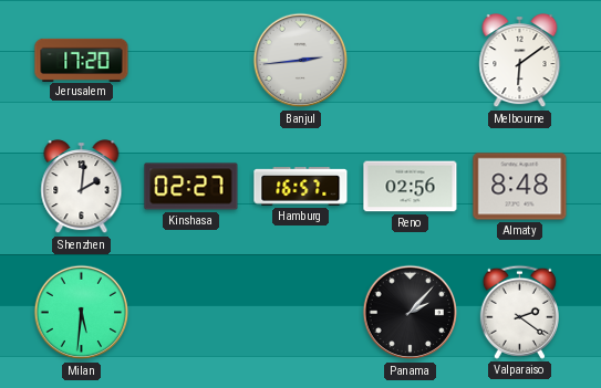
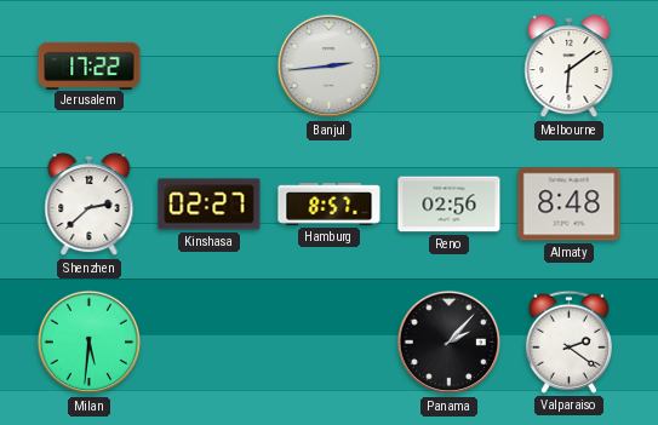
Jerusalem: 17:20 -> 17:22 (90, 65)
Shenzhen: 2:01 -> 2:38 (90, 206)
Hamburg: 16:57 -> 8:57 (330, 205)
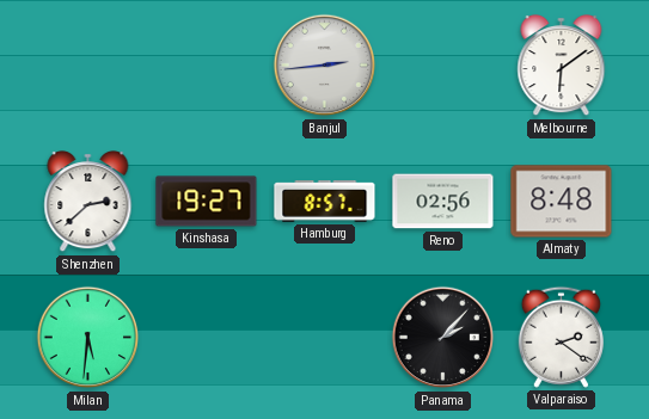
Jerusalem: 17:22 -> none (90, 65)
Kinshasa: 02:27 -> 19:27 (207, 202)
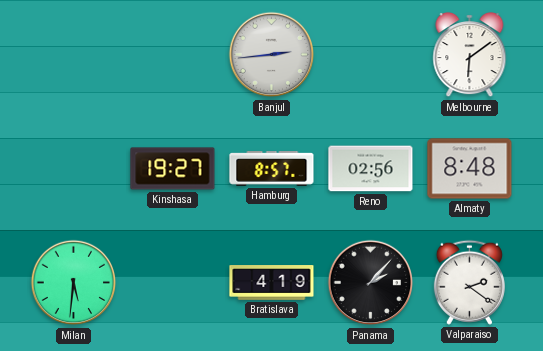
Shenzhen: 2:38 -> none (88, 203)
Bratislava: none -> 4:19 (272, 283)
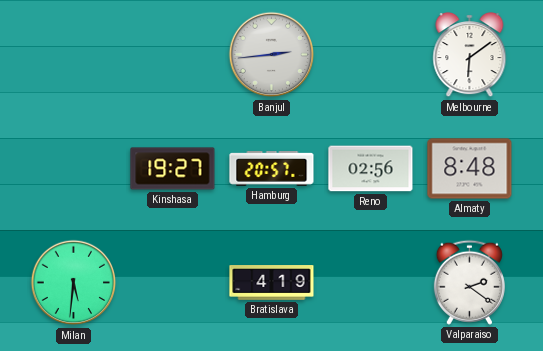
Hamburg: 8:57 -> 20:57 (272, 169)
Panama: 2:07 -> none (371, 283)
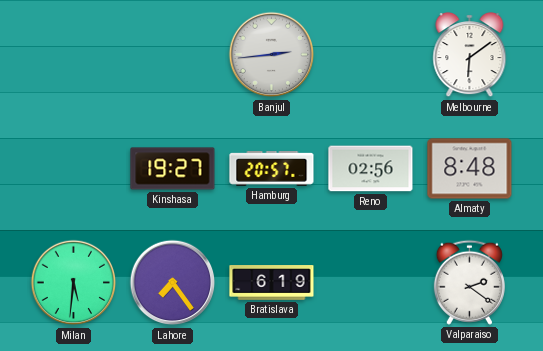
Lahore: none -> 7:24 (173, 283)
Bratislava: 4:19 -> 6:19 (272, 283)
